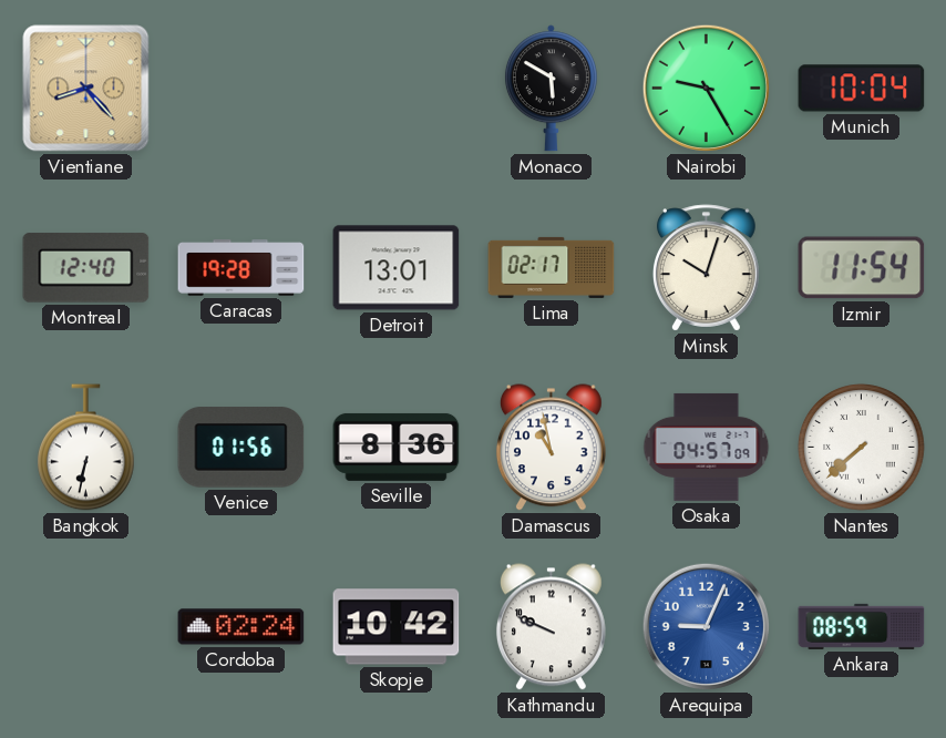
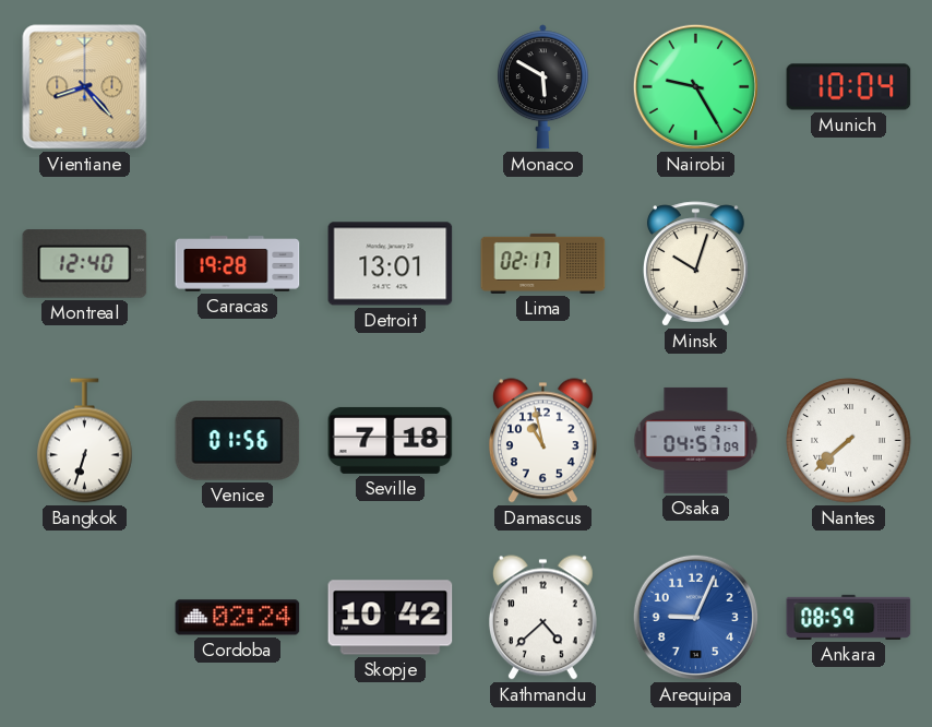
Izmir: 11:54 -> none (862, 268)
Bangkok: 6:32 -> 6:33 (85, 441)
Seville: 8:36 -> 7:18 (391, 440)
Kathmandu: 9:49 -> 4:38 (542, 618)
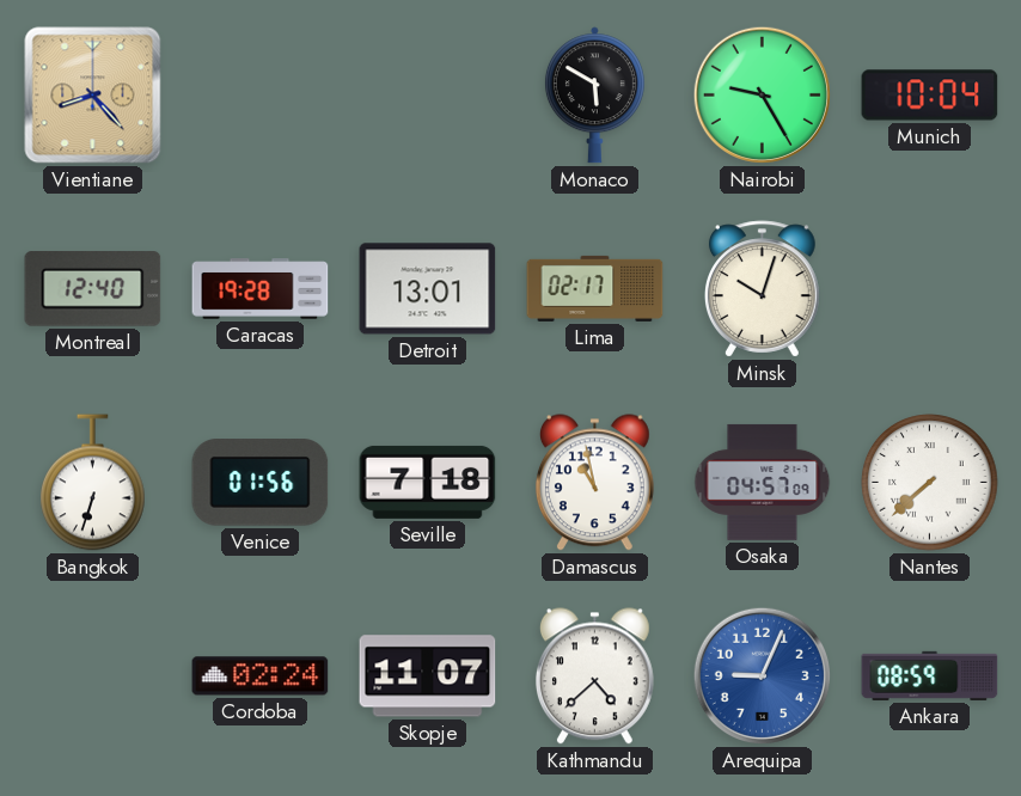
Skopje: 10:42 -> 11:07 (428, 676)
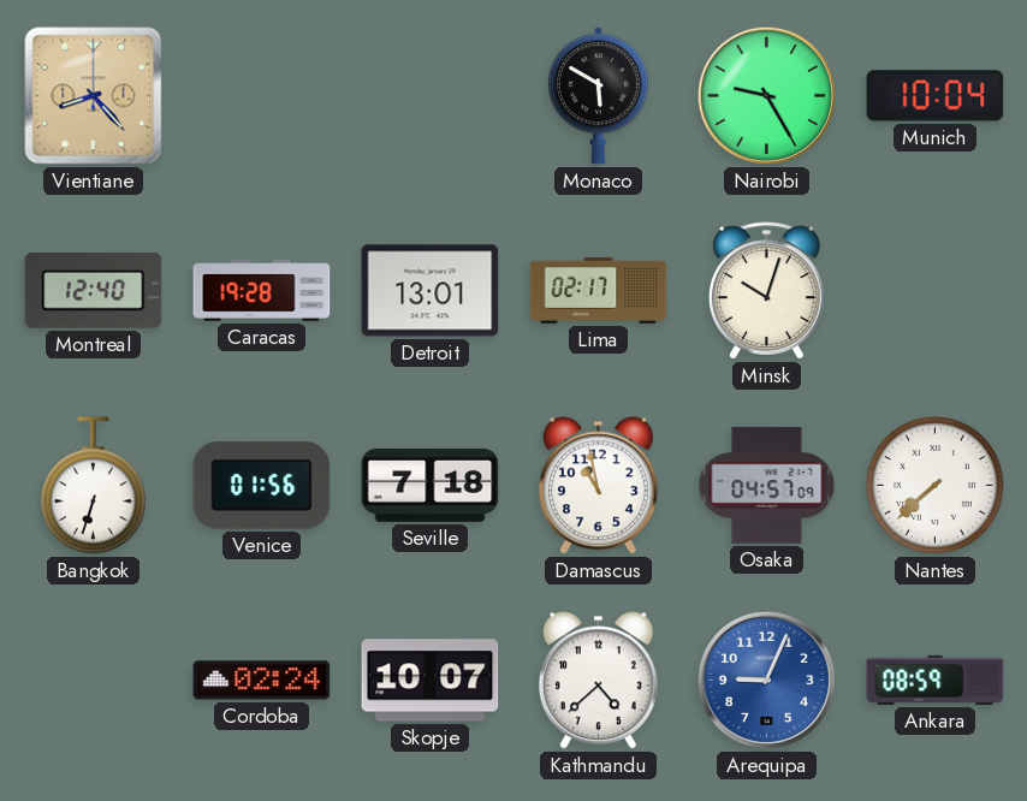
Skopje: 11:07 -> 10:07 (431, 681)
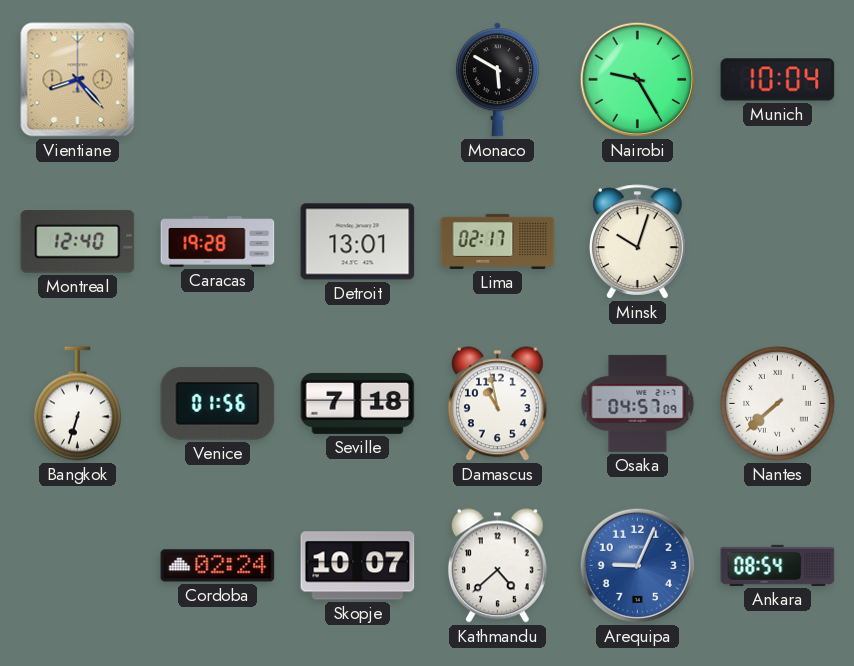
Ankara: 08:59 -> 08:54 (778, 565)
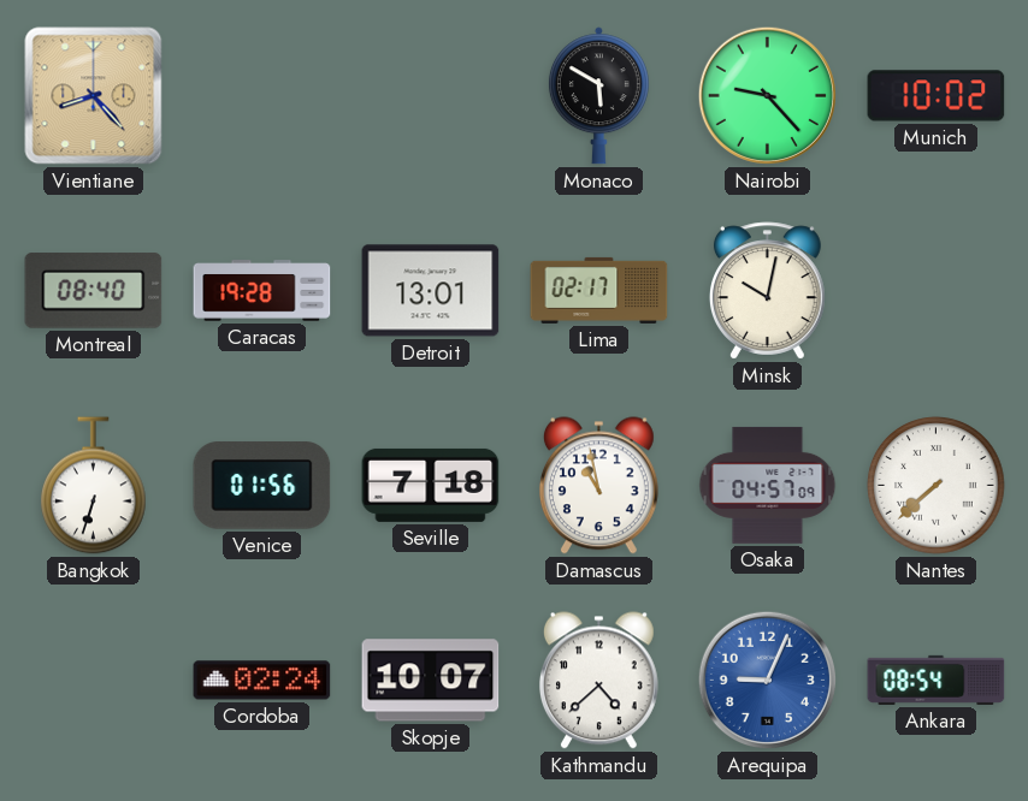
Nairobi: 9:25 -> 9:23 (767, 95)
Munich: 10:04 -> 10:02 (937, 96)
Montreal: 12:40 -> 08:40 (94, 291)
Minsk: 10:03 -> 10:02 (768, 291)
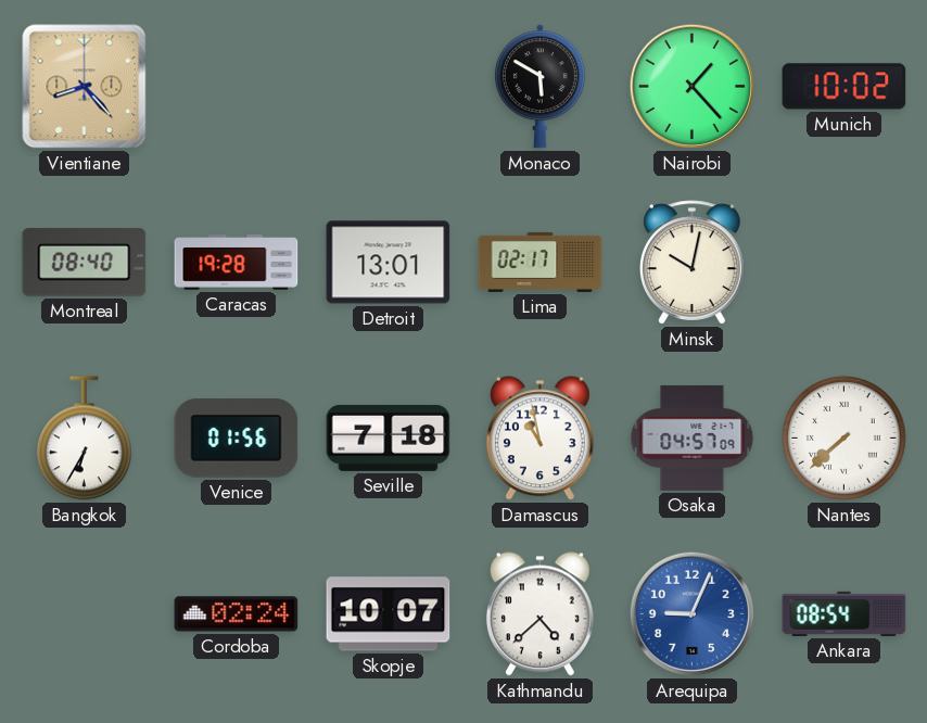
Nairobi: 9:23 -> 1:23 (691, 86)
Bangkok: 6:33 -> 6:35 (85, 439)
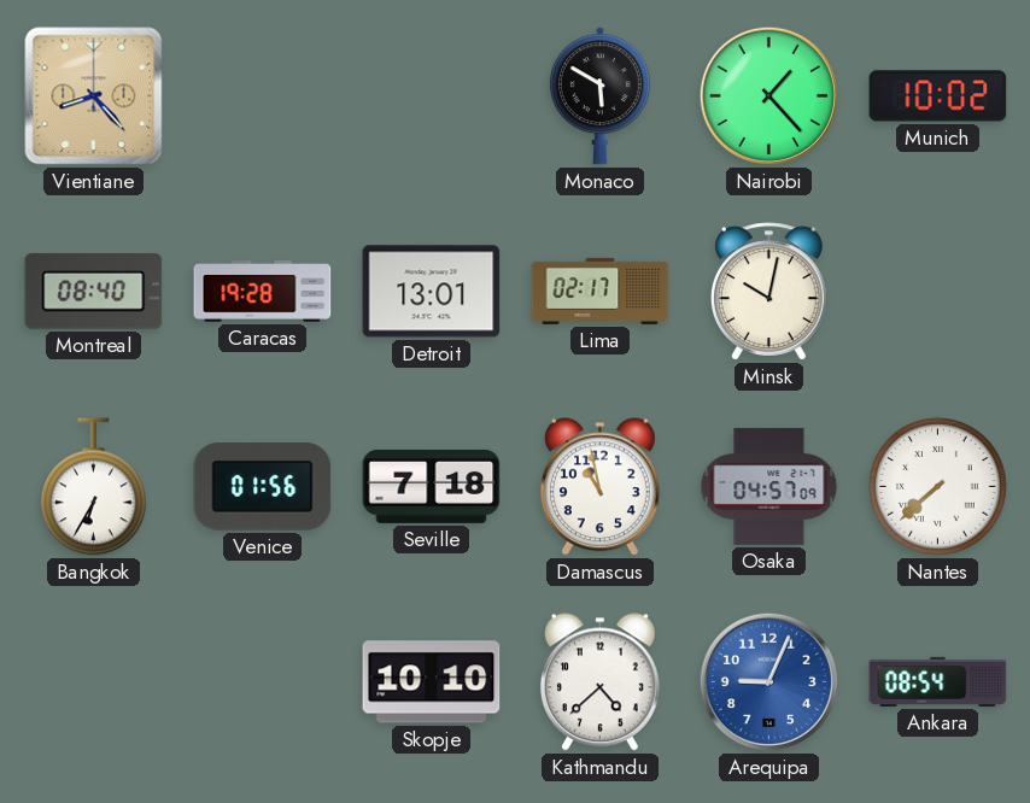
Cordoba: 02:24 -> none (237, 614)
Skopje: 10:07 -> 10:10 (432, 682)
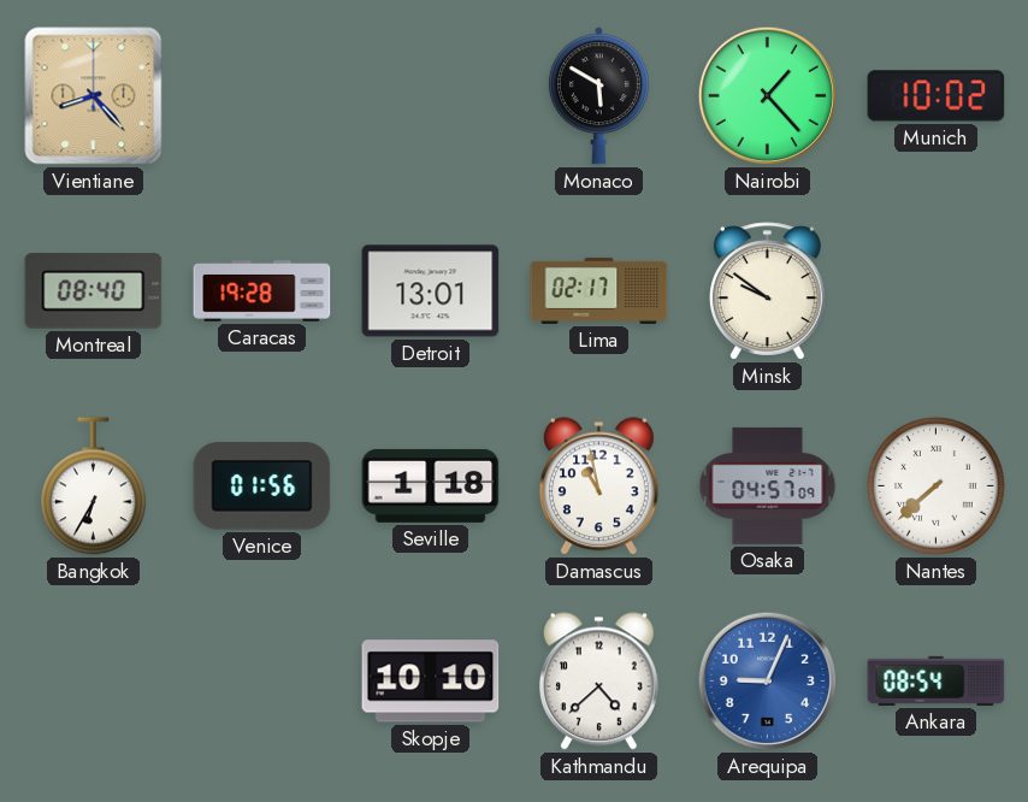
Minsk: 10:02 -> 9:51 (768, 291)
Seville: 7:18 -> 1:18 (431, 485)
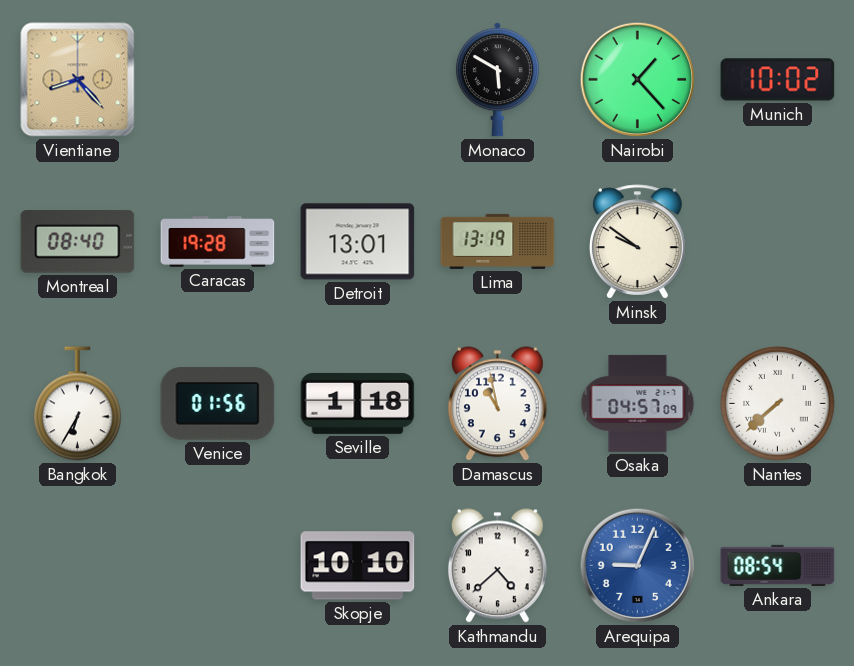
Lima: 02:17 -> 13:19 (498, 241)
